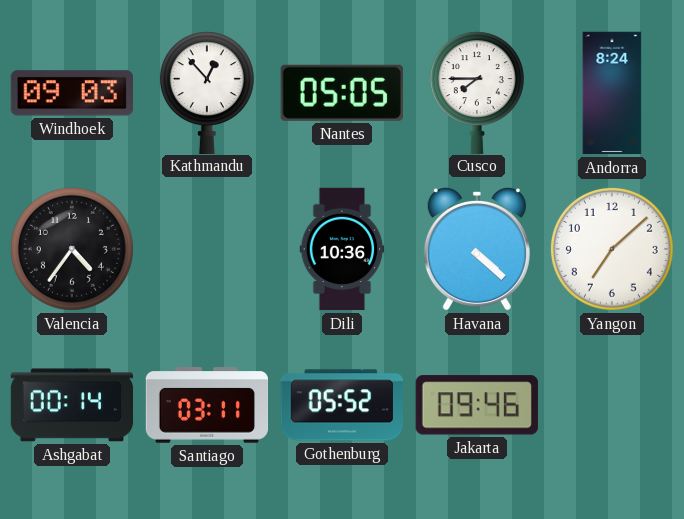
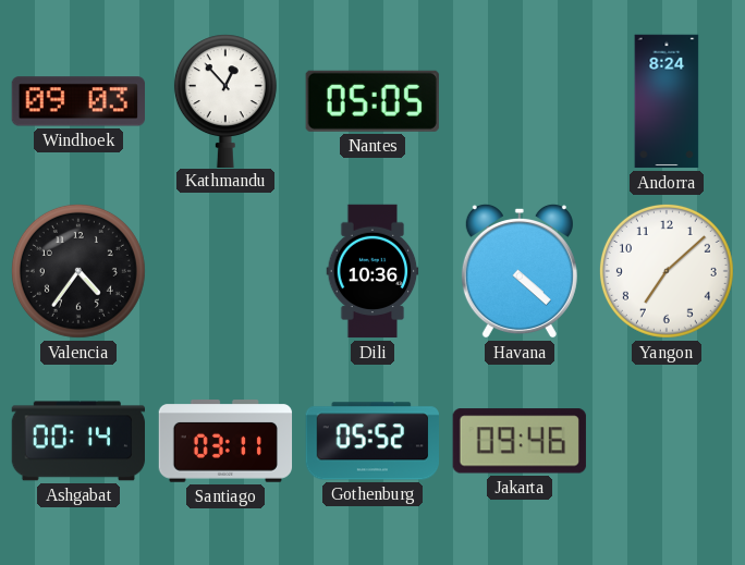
Cusco: 7:45 -> none (477, 92)
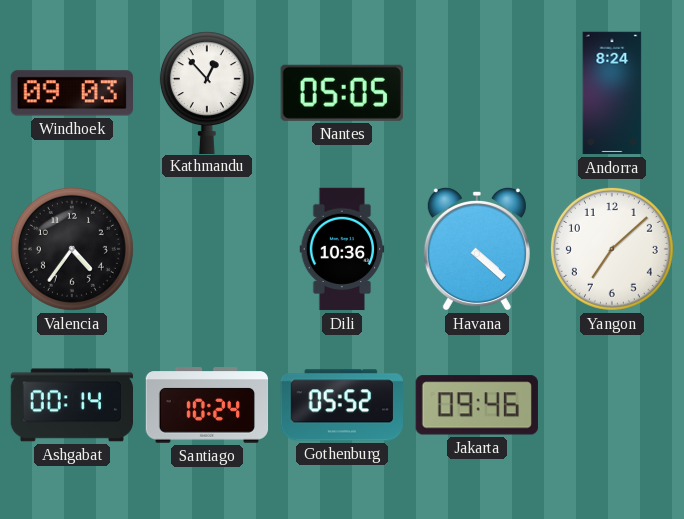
Santiago: 03:11 -> 10:24 (207, 405)
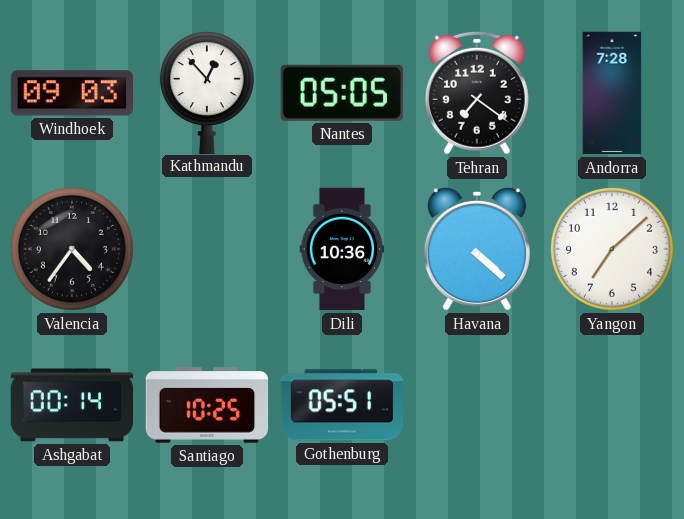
Tehran: none -> 7:21 (477, 93)
Andorra: 8:24 -> 7:28 (612, 93)
Santiago: 10:24 -> 10:25 (207, 405)
Gothenburg: 05:52 -> 05:51 (341, 405)
Jakarta: 09:46 -> none (477, 405)
